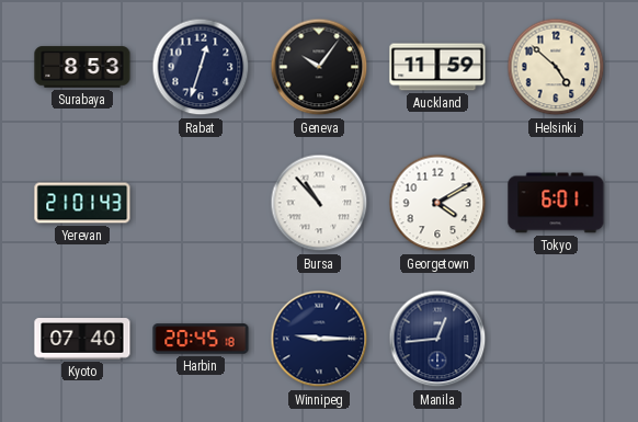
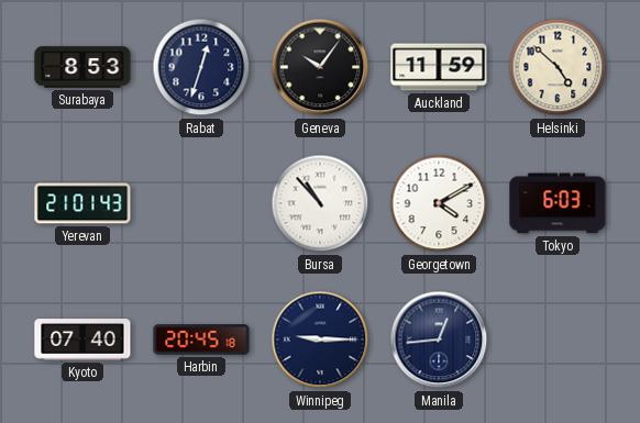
Tokyo: 6:01 -> 6:03 (558, 203)
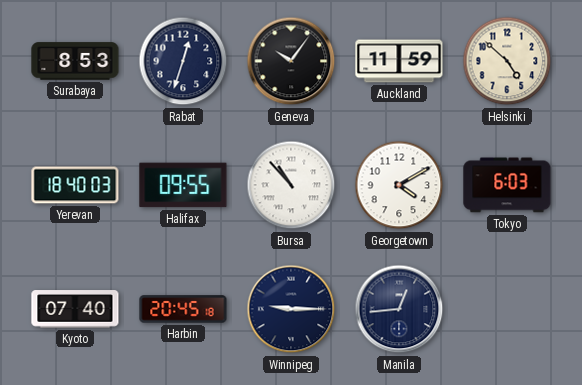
Yerevan: 21:01 -> 18:40 (75, 185)
Halifax: none -> 09:55 (183, 185)
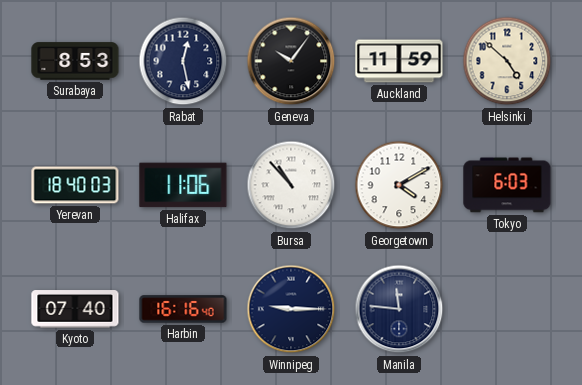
Rabat: 12:33 -> 12:28 (183, 61)
Halifax: 09:55 -> 11:06 (183, 185)
Harbin: 20:45 -> 16:16 (183, 309)
Manila: 12:44 -> 11:46 (399, 309)
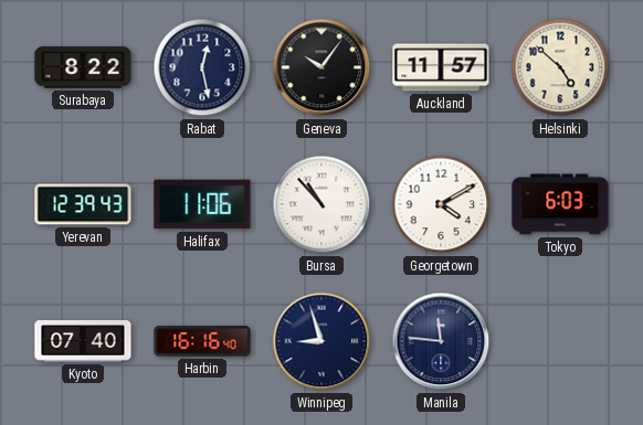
Surabaya: 8:53 -> 8:22 (83, 67)
Auckland: 11:59 -> 11:57 (441, 67)
Yerevan: 18:40 -> 12:39 (83, 204)
Winnipeg: 9:15 -> 8:57 (321, 341)
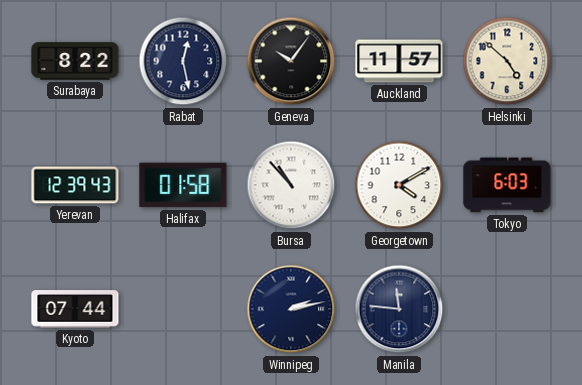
Halifax: 11:06 -> 01:58 (183, 185)
Kyoto: 07:40 -> 07:44 (75, 309)
Harbin: 16:16 -> none (202, 341)
Winnipeg: 8:57 -> 2:13 (291, 309)
